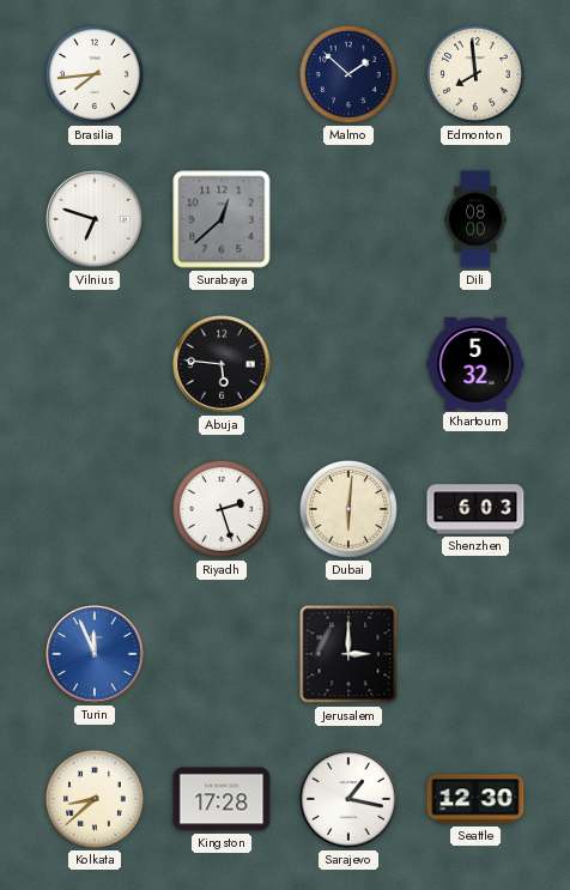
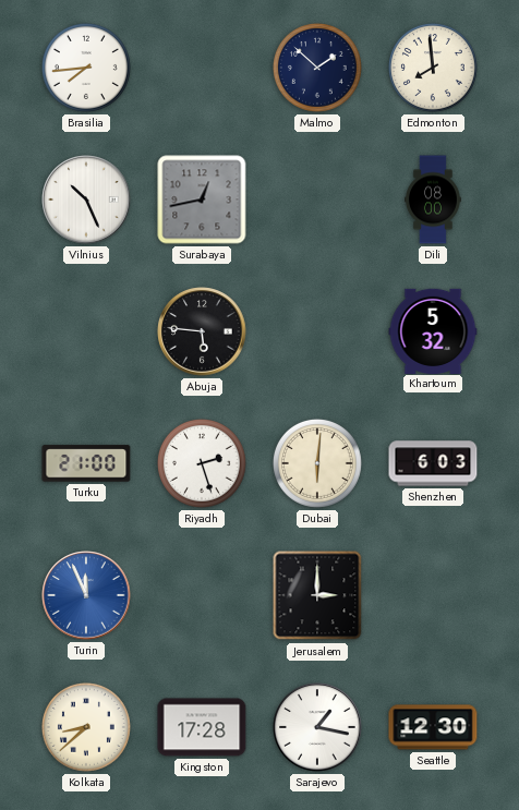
Vilnius: 6:48 -> 10:26 (86, 200)
Surabaya: 12:38 -> 12:43 (202, 200)
Turku: none -> 21:00 (86, 463)
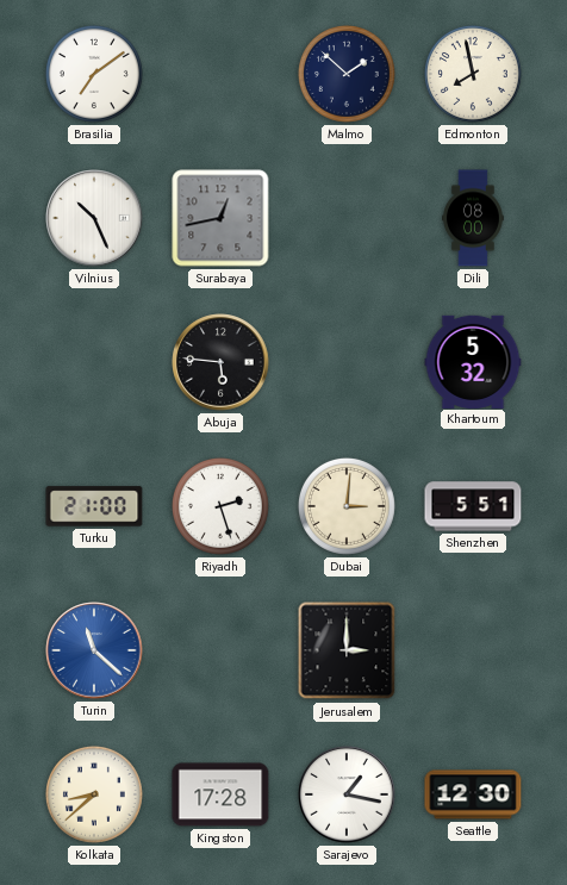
Brasilia: 7:44 -> 7:09 (94, 74)
Edmonton: 7:59 -> 7:58 (473, 74)
Dubai: 6:01 -> 3:01 (347, 506)
Shenzhen: 6:03 -> 5:51 (473, 506)
Turin: 11:56 -> 11:22 (94, 650)
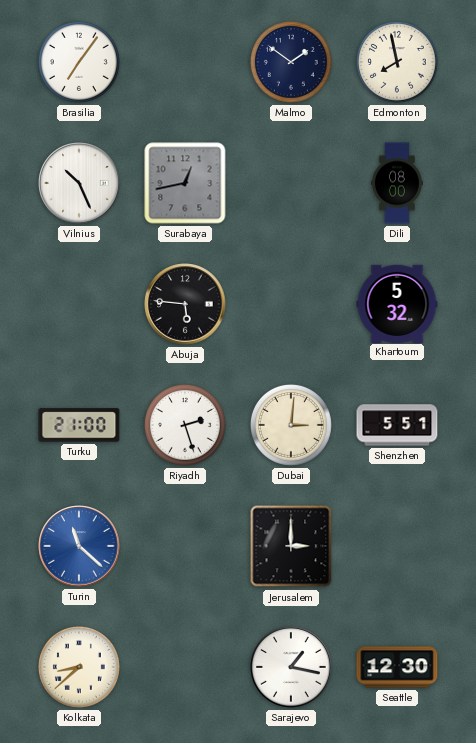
Brasilia: 7:09 -> 7:06 (79, 62)
Malmo: 1:52 -> 1:51 (291, 62)
Kingston: 17:28 -> none (220, 794)
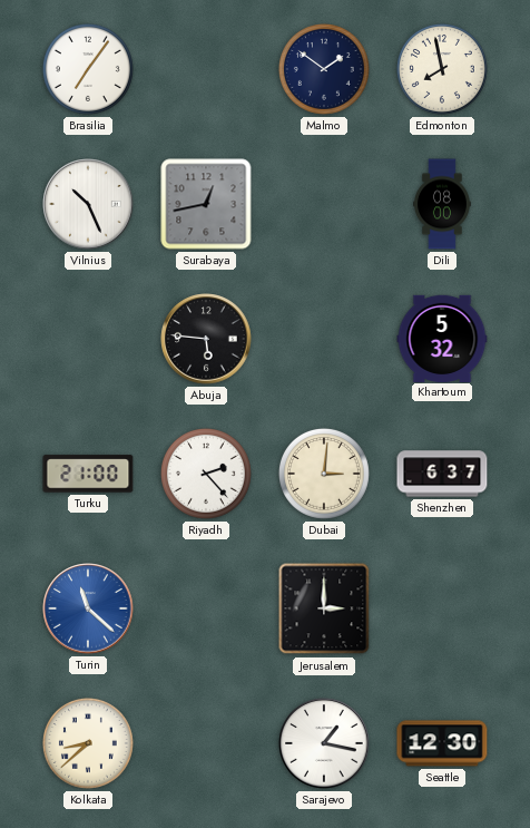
Riyadh: 2:27 -> 2:23 (206, 474)
Shenzhen: 5:51 -> 6:37 (442, 474)
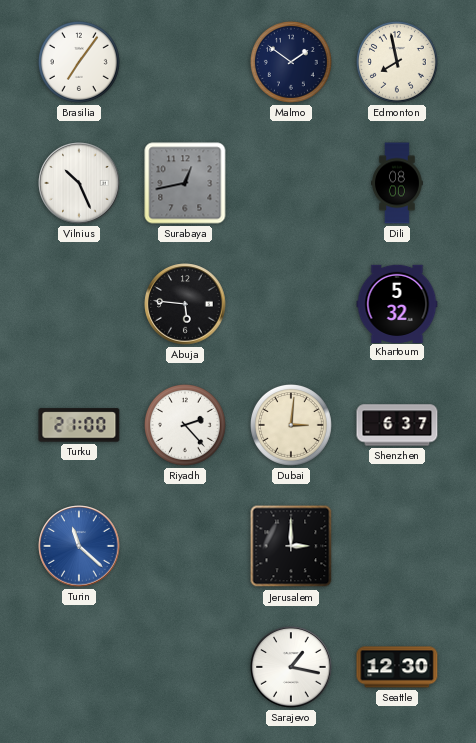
Kolkata: 8:38 -> none (88, 743)
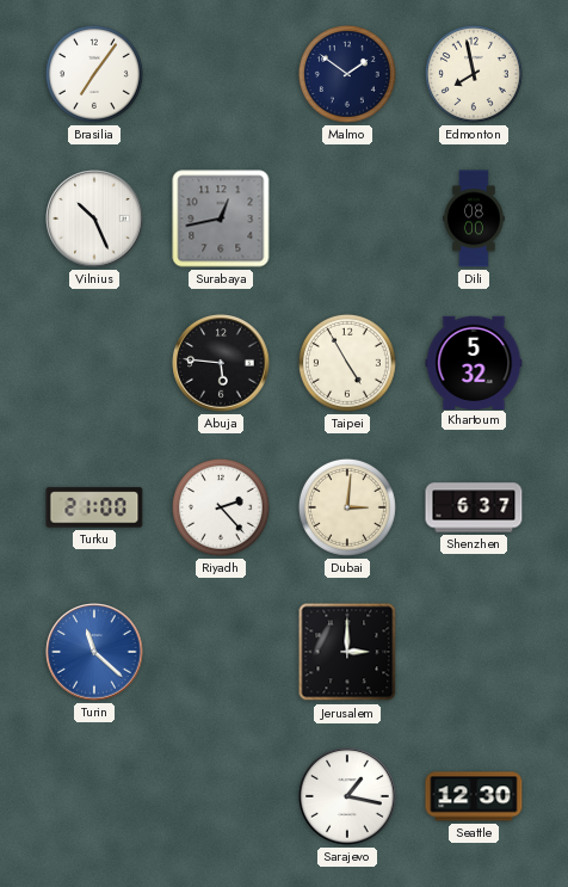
Taipei: none -> 4:55 (347, 363)
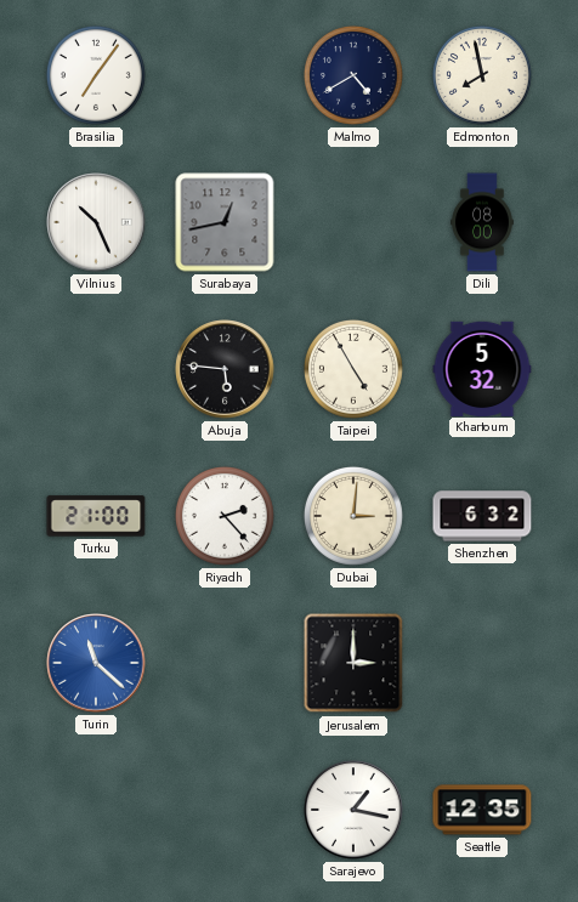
Malmo: 1:51 -> 4:40 (353, 75)
Shenzhen: 6:37 -> 6:32 (482, 516)
Seattle: 12:30 -> 12:35 (482, 810)
